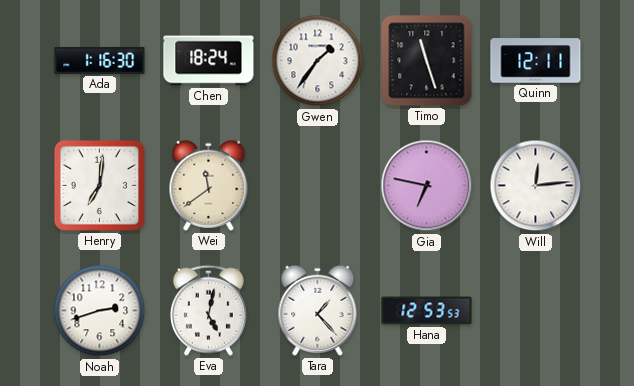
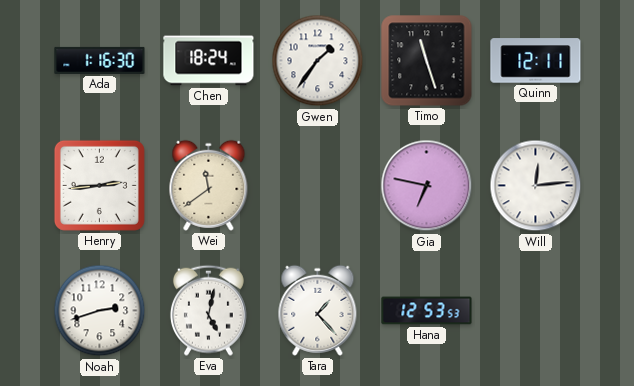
Henry: 7:01 -> 2:44 (99, 185)
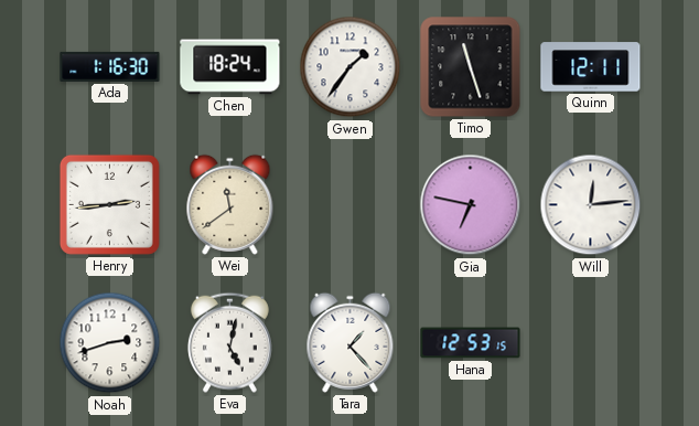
Hana: 12:53:53 -> 12:53:15 (471, 343)
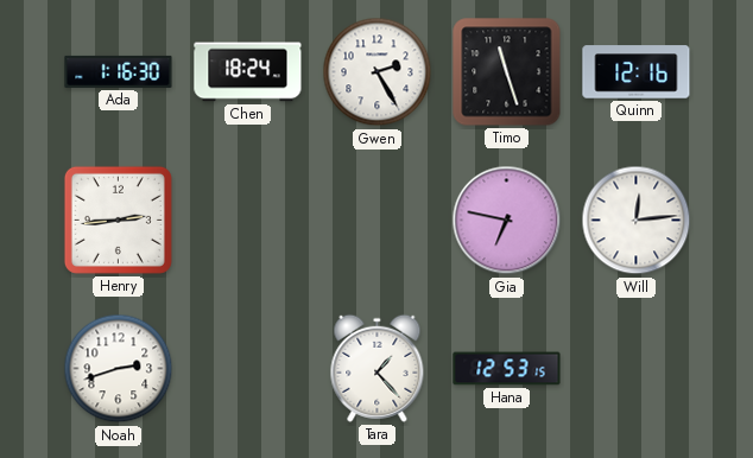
Gwen: 1:36 -> 2:25 (378, 72)
Quinn: 12:11 -> 12:16 (637, 72)
Wei: 11:39 -> none (230, 204)
Eva: 5:02 -> none (229, 342)
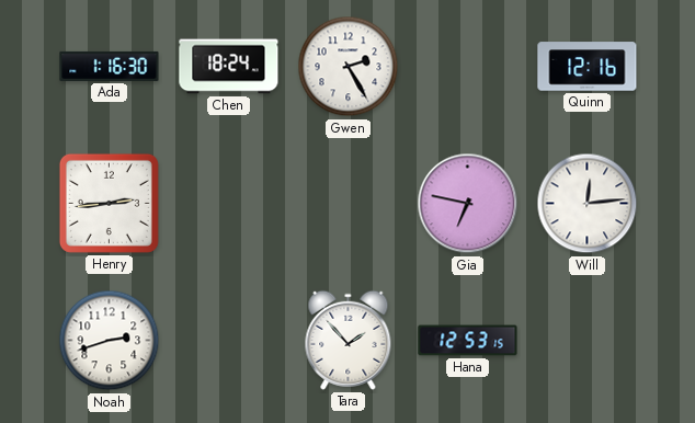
Timo: 11:27 -> none (507, 72)
Tara: 1:23 -> 1:53 (349, 340)
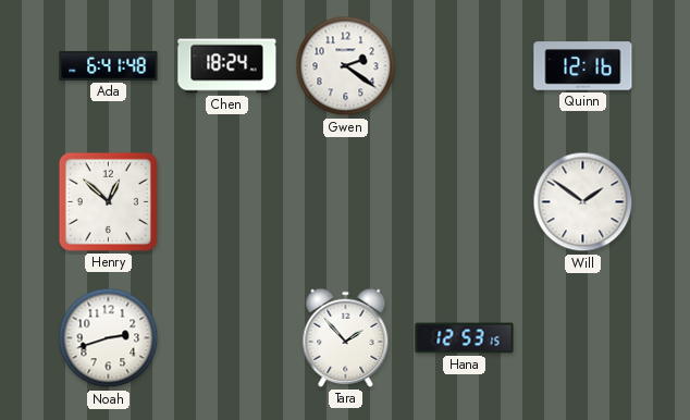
Ada: 1:16 -> 6:41 (109, 65)
Gwen: 2:25 -> 2:21 (346, 66)
Henry: 2:44 -> 12:52 (108, 201)
Gia: 6:47 -> none (468, 204)
Will: 12:14 -> 1:51 (583, 202)
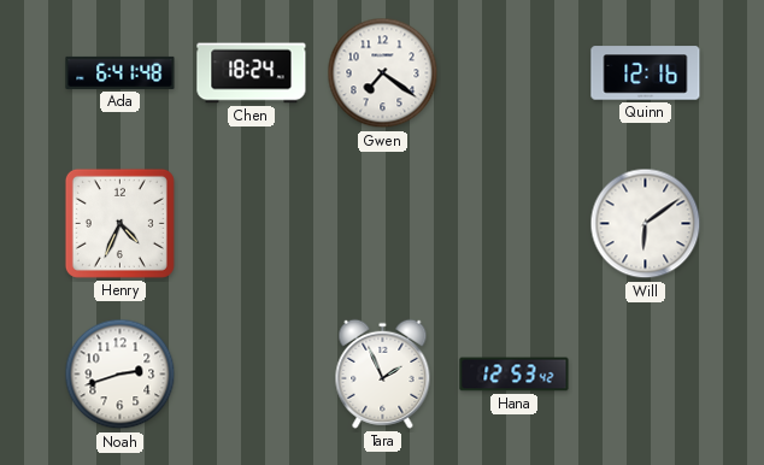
Gwen: 2:21 -> 7:21 (383, 73)
Henry: 12:52 -> 4:34 (119, 223)
Will: 1:51 -> 6:09 (646, 224)
Tara: 1:53 -> 1:56 (383, 373)
Hana: 12:53:15 -> 12:53:42 (515, 375)
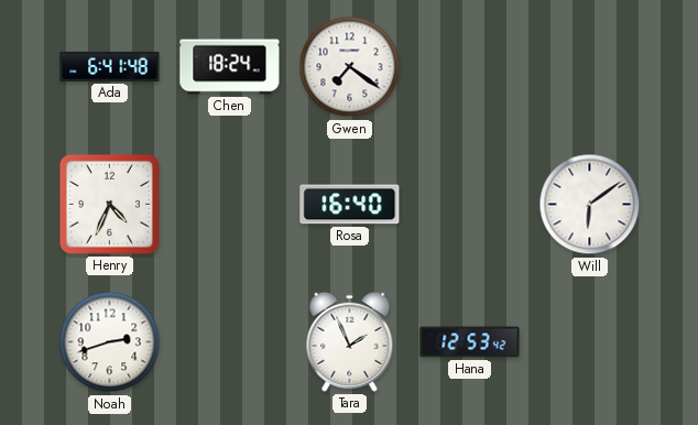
Quinn: 12:16 -> none (646, 73)
Rosa: none -> 16:40 (350, 205)
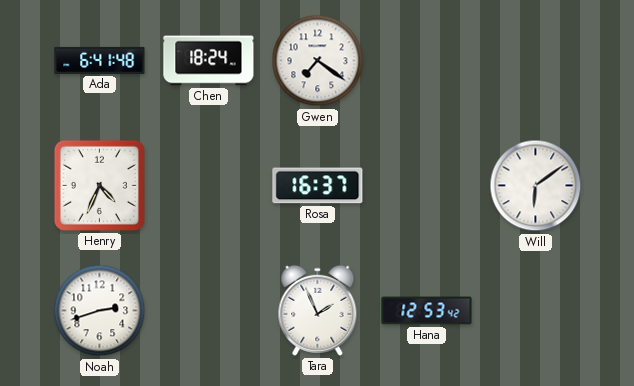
Rosa: 16:40 -> 16:37 (318, 186)
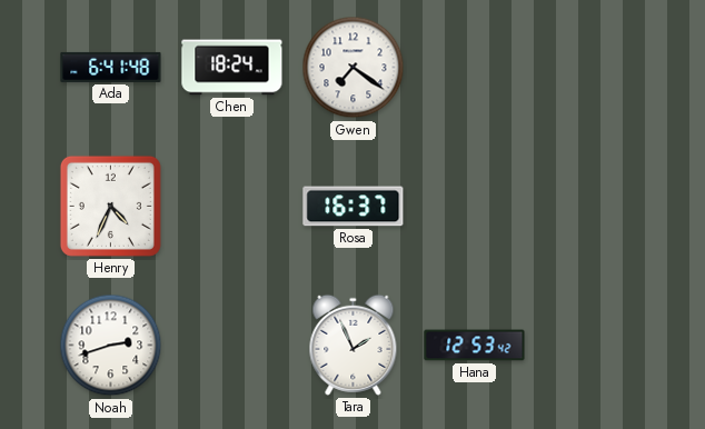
Will: 6:09 -> none (536, 186)
